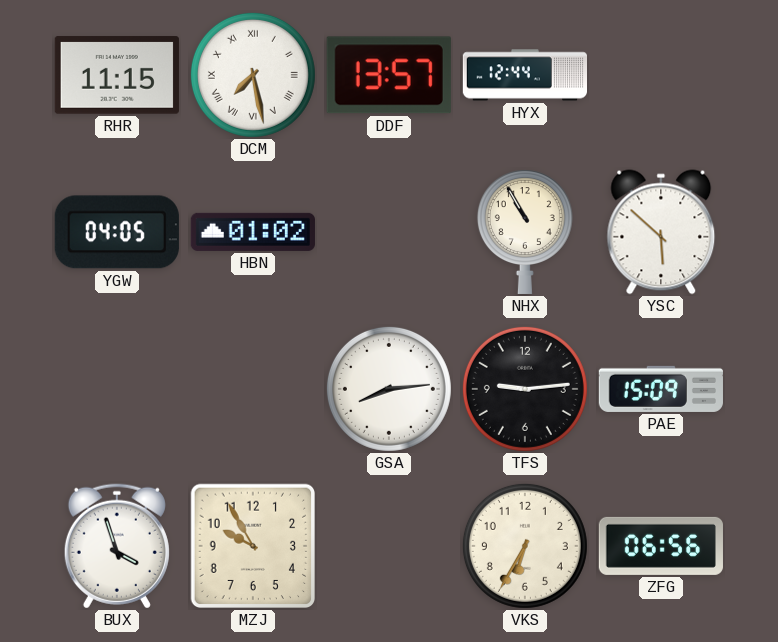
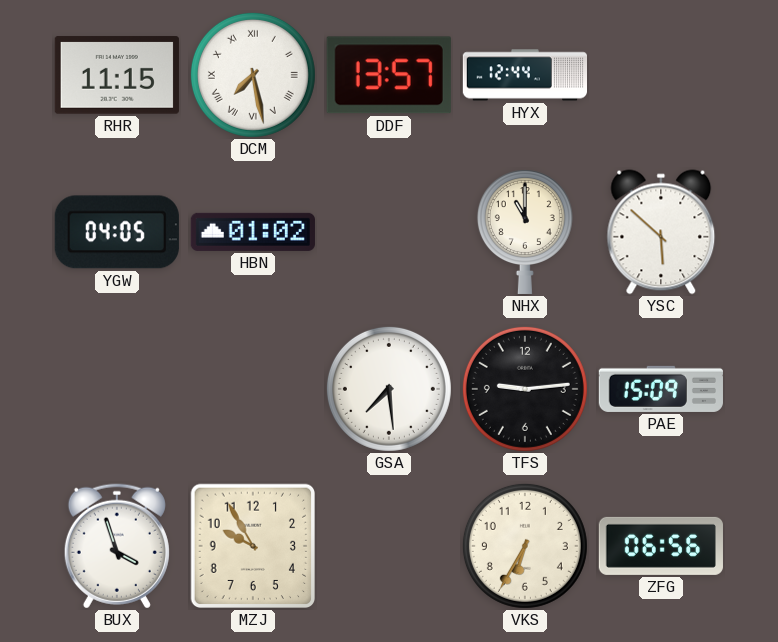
NHX: 10:55 -> 11:00 (525, 232)
GSA: 8:14 -> 7:29 (389, 389)
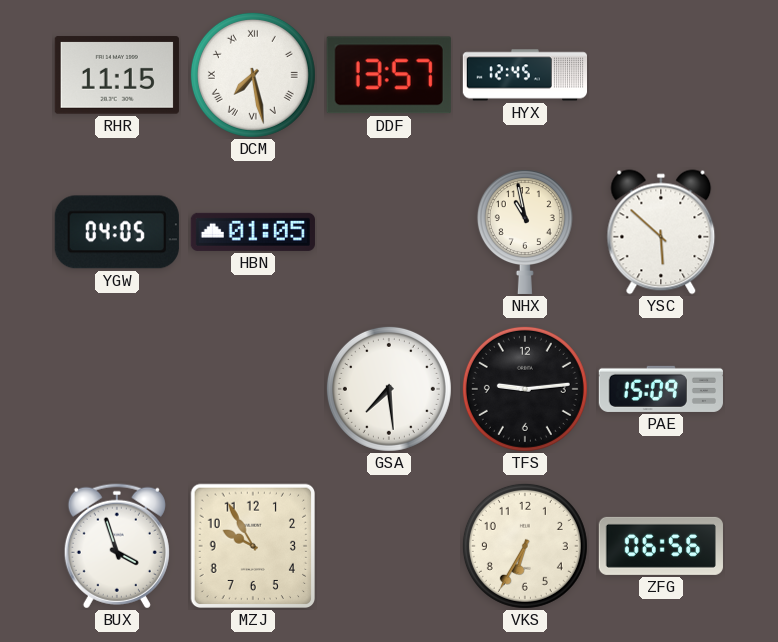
HYX: 12:44 -> 12:45 (524, 75)
HBN: 01:02 -> 01:05 (253, 232)
NHX: 11:00 -> 10:58 (525, 232)
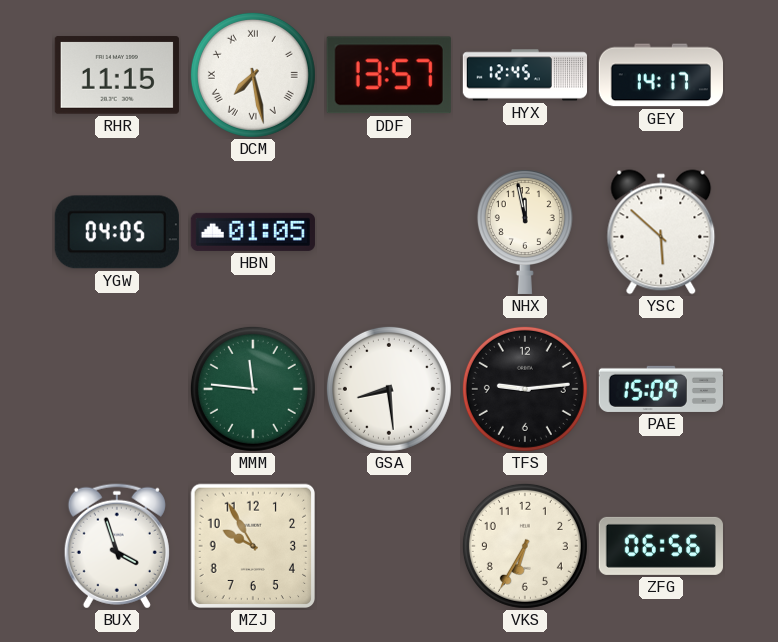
GEY: none -> 14:17 (660, 75)
NHX: 10:58 -> 11:58 (525, 232)
MMM: none -> 11:46 (253, 389)
GSA: 7:29 -> 8:29 (389, 389)
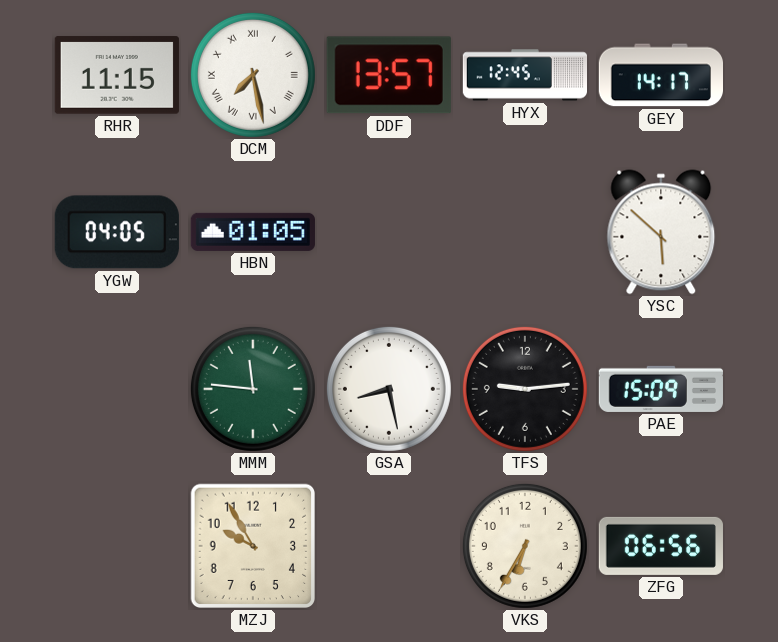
NHX: 11:58 -> none (525, 232)
GSA: 8:29 -> 8:28 (389, 389)
BUX: 3:57 -> none (117, 546)
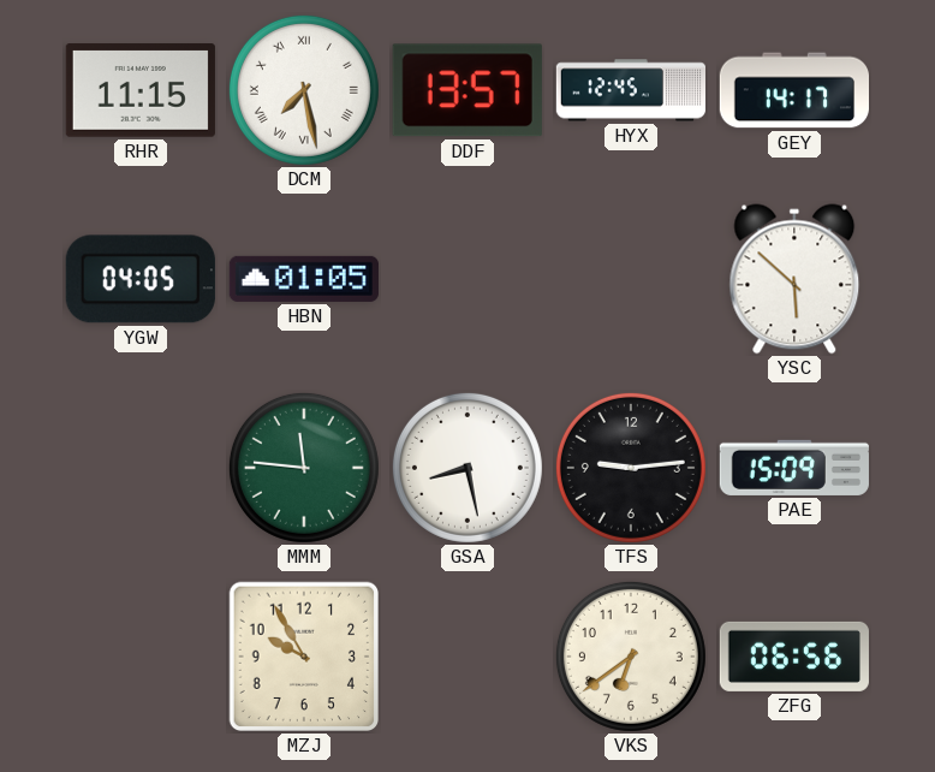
VKS: 6:35 -> 6:39 (631, 657)
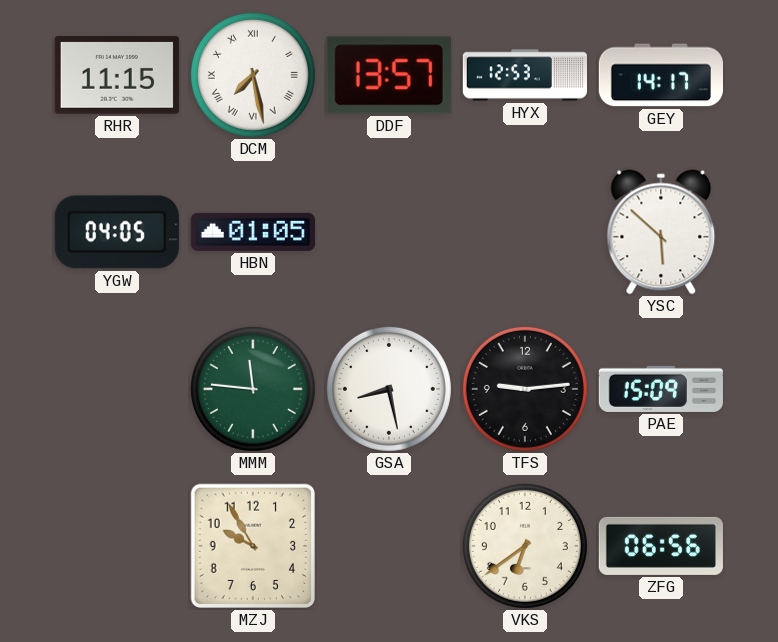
HYX: 12:45 -> 12:53 (524, 75)
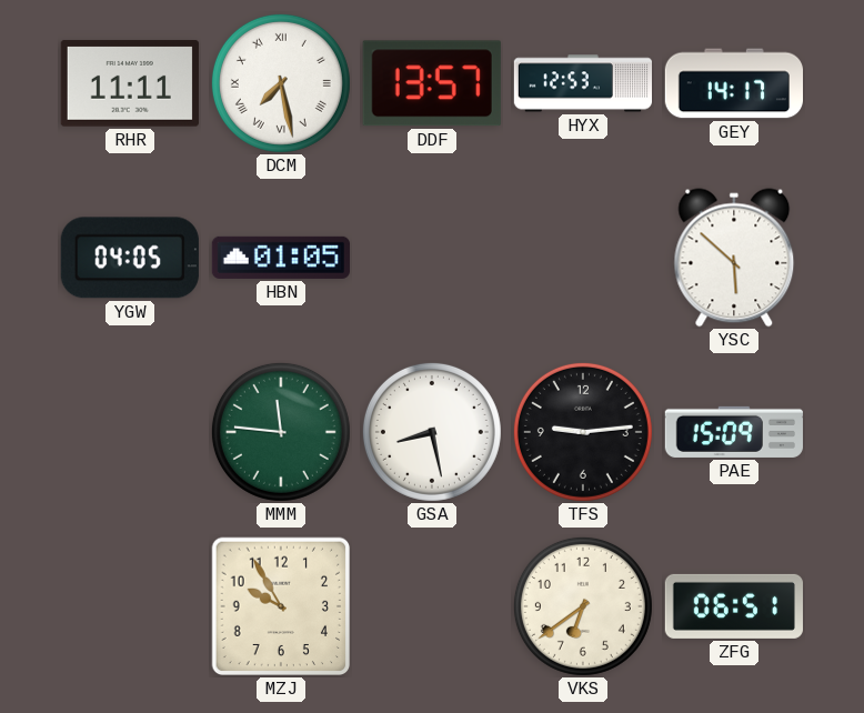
RHR: 11:15 -> 11:11 (130, 83)
ZFG: 06:56 -> 06:51 (734, 606)
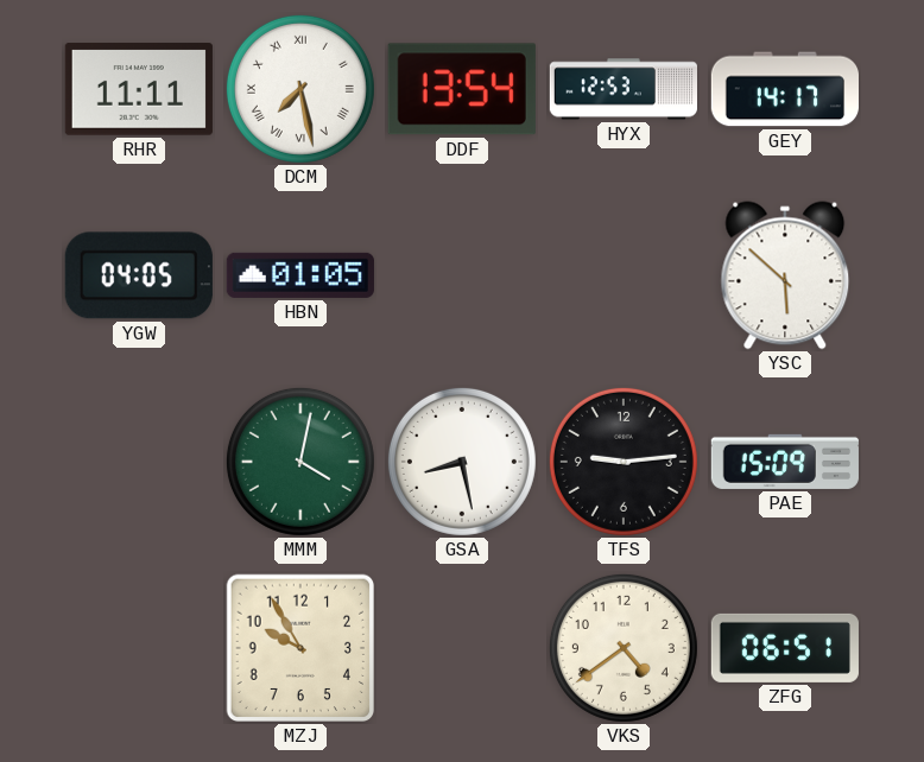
DDF: 13:57 -> 13:54 (462, 89)
MMM: 11:46 -> 4:02 (300, 462)
VKS: 6:39 -> 4:39 (624, 648)
